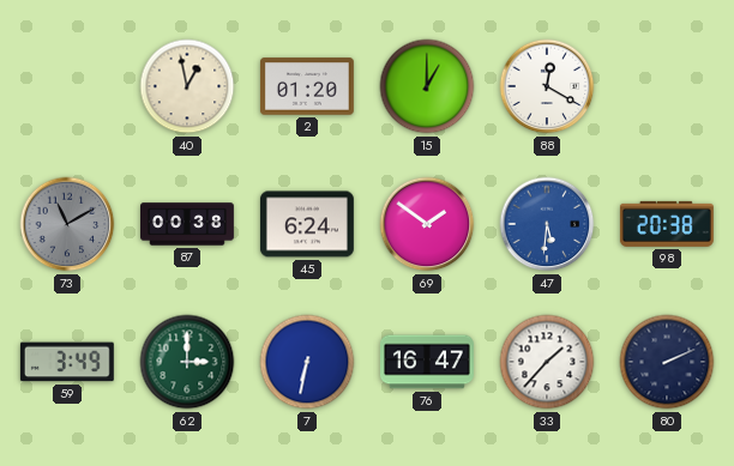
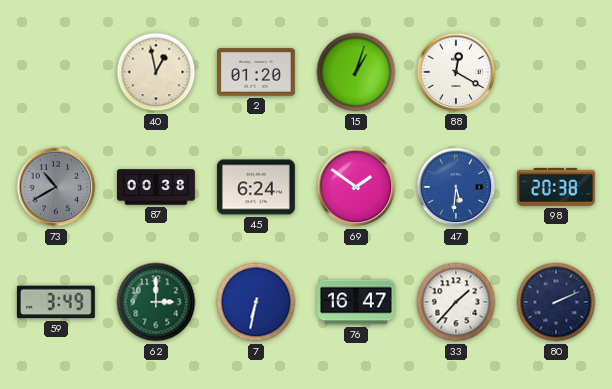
15: 1:00 -> 1:03 (356, 72)
73: 11:10 -> 10:40 (56, 187)
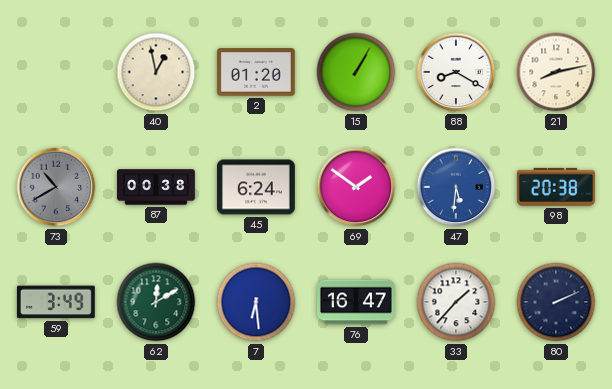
15: 1:03 -> 1:05 (356, 72)
88: 12:20 -> 8:20 (456, 72)
21: none -> 8:13 (556, 72)
62: 3:00 -> 12:10 (156, 302)
7: 6:32 -> 6:29 (256, 302)
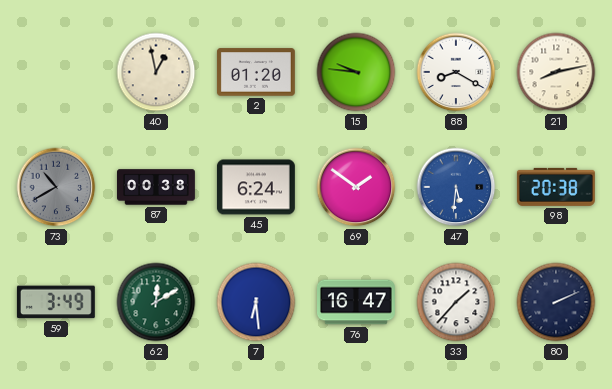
15: 1:05 -> 9:46 (356, 72)
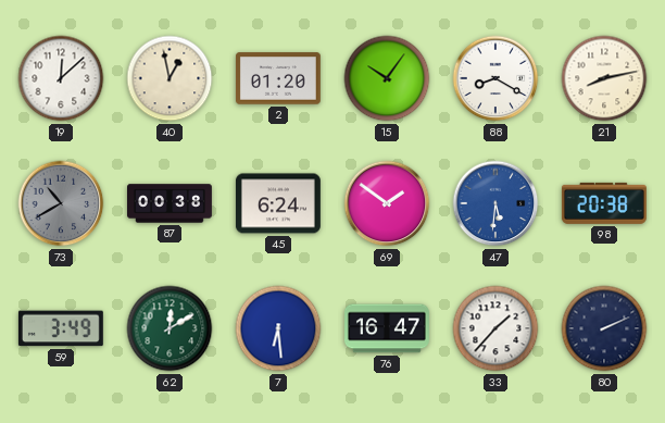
19: none -> 12:08 (61, 78)
15: 9:46 -> 10:06 (387, 78)
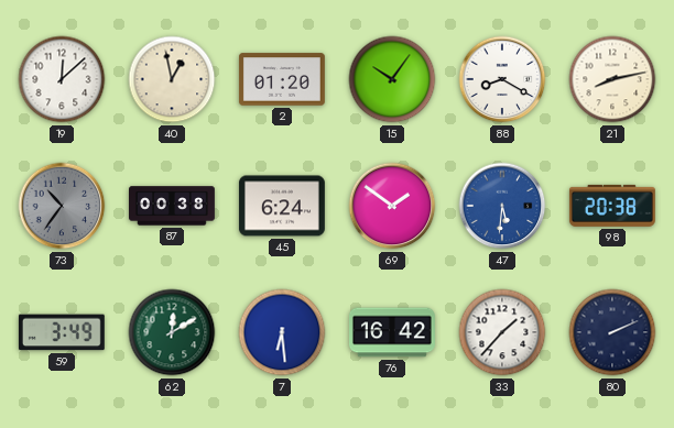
73: 10:40 -> 10:36 (62, 206)
76: 16:47 -> 16:42 (393, 332)
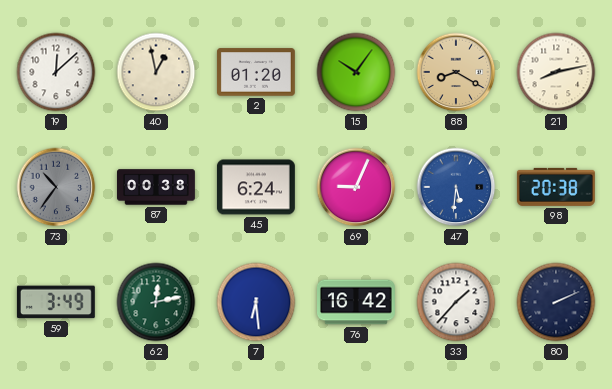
88 dial: white -> champagne (456, 72)
69: 1:51 -> 9:04 (356, 187)
62: 12:10 -> 12:13 (156, 302)
